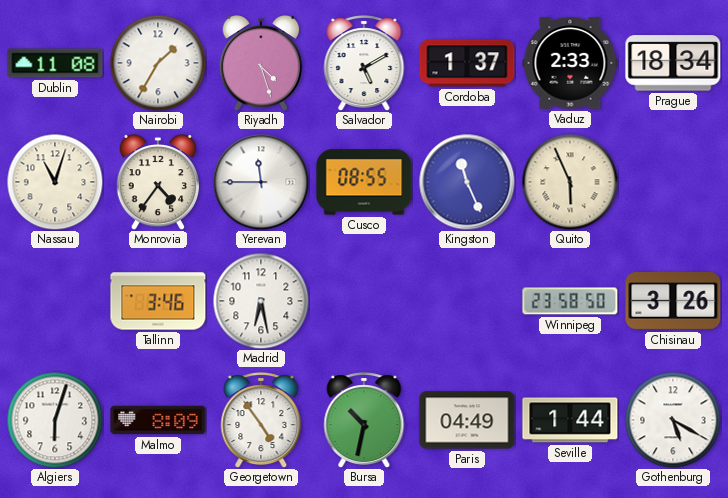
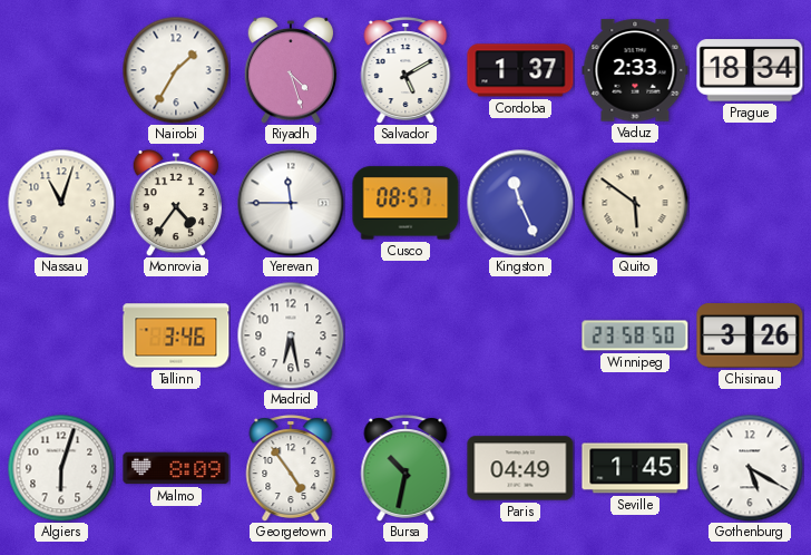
Dublin: 11:08 -> none (55, 63)
Cusco: 08:55 -> 08:57 (405, 203)
Quito: 5:56 -> 5:51 (635, 203)
Seville: 1:44 -> 1:45 (635, 468)
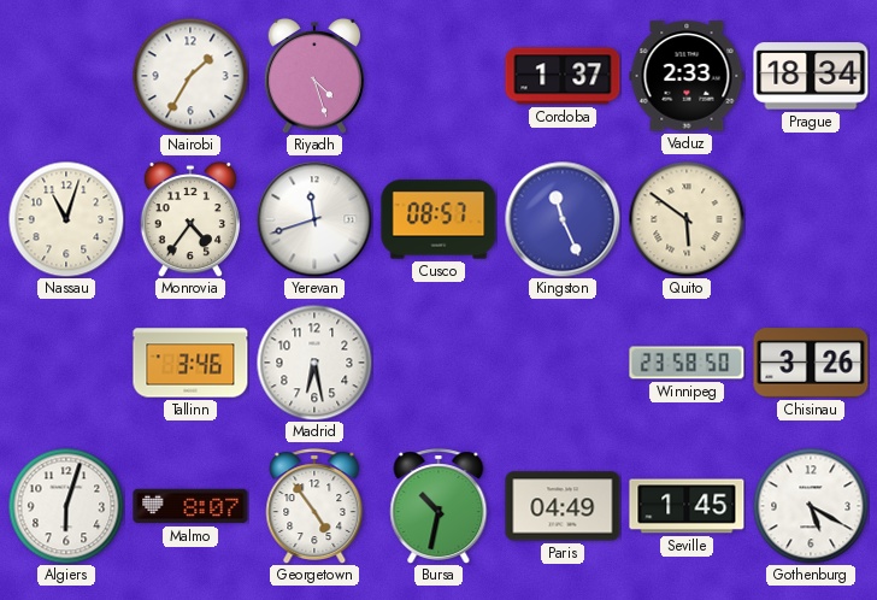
Salvador: 5:10 -> none (405, 70)
Yerevan: 11:45 -> 11:42 (314, 219)
Malmo: 8:09 -> 8:07 (190, 506)
